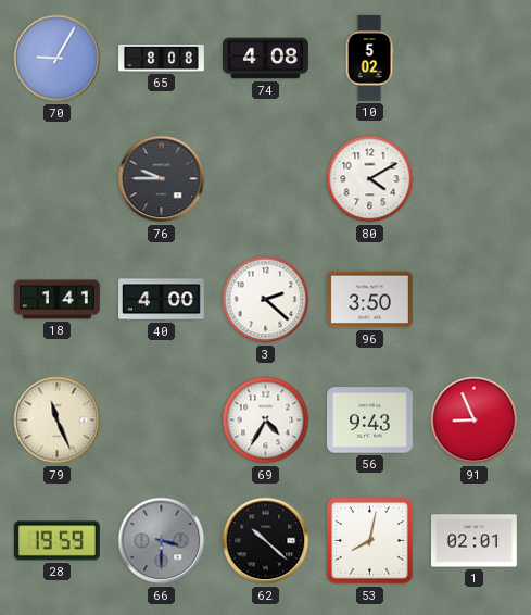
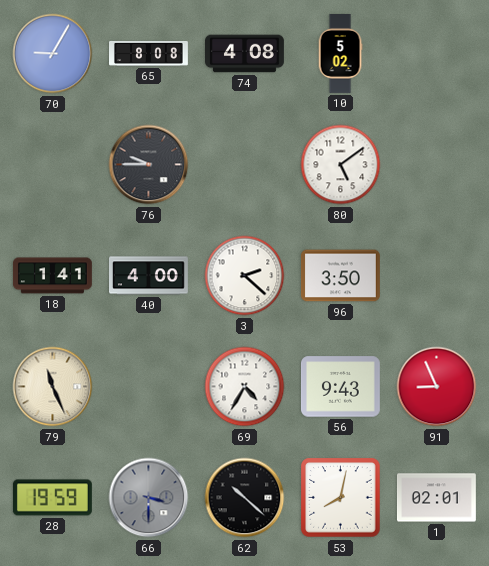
80: 4:10 -> 5:09 (341, 165)
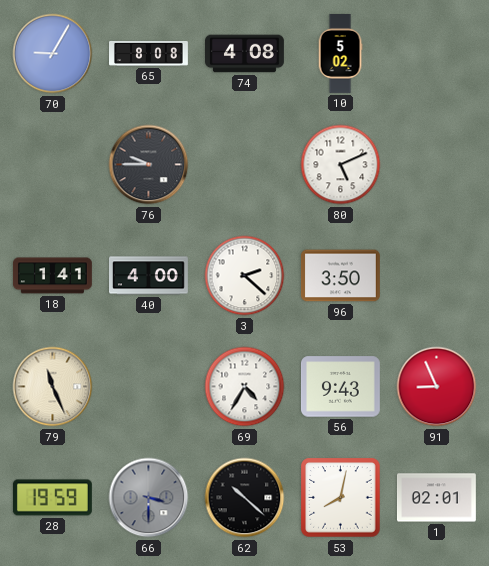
80: 5:09 -> 5:11 (341, 165)
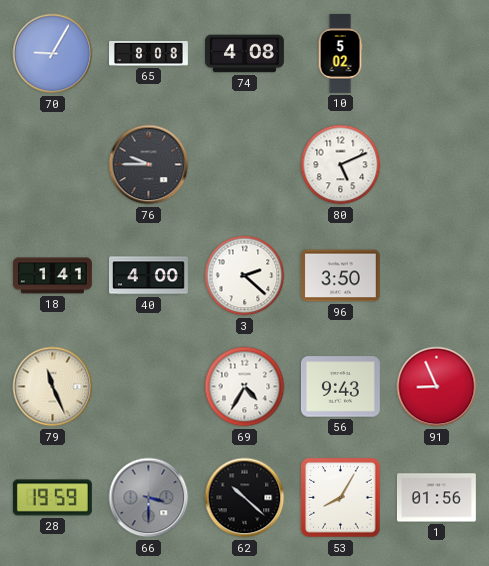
53: 8:02 -> 8:05 (341, 498)
1: 02:01 -> 01:56 (436, 498)
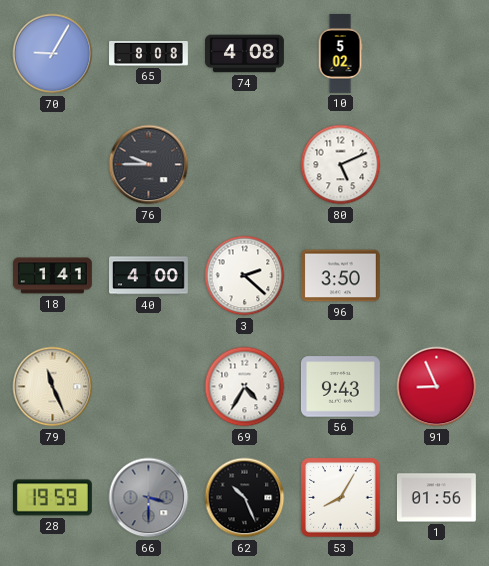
62: 10:22 -> 10:26 (245, 498)
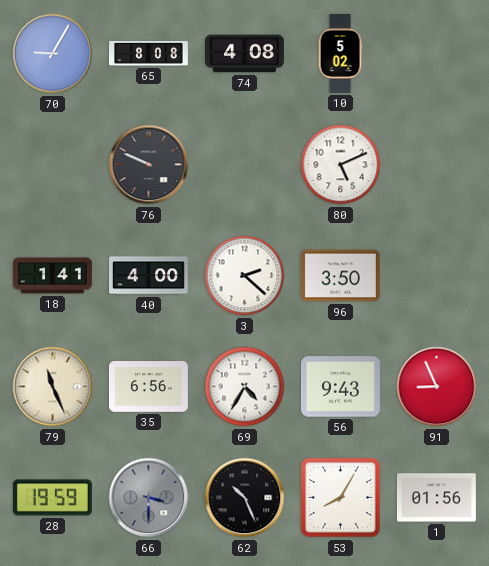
76: 9:45 -> 9:49 (149, 165)
35: none -> 6:56 (148, 387)
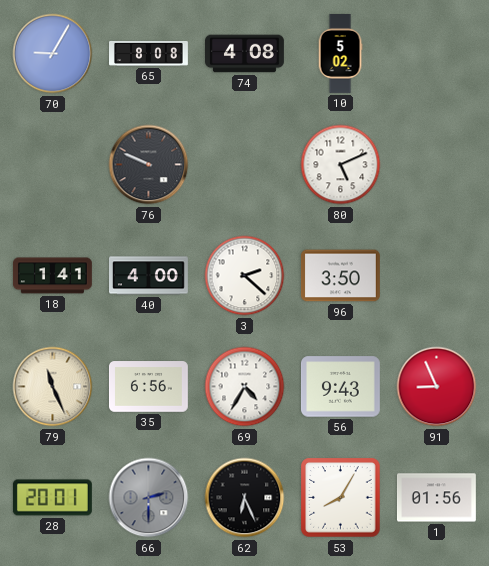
28: 19:59 -> 20:01 (52, 498)
66: 3:30 -> 2:30 (149, 498)
62: 10:26 -> 6:26 (245, 498)
